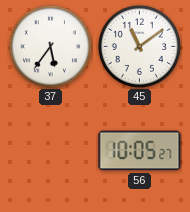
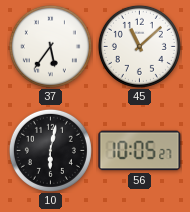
45: 11:09 -> 11:08 (139, 46)
10: none -> 6:02 (50, 150)
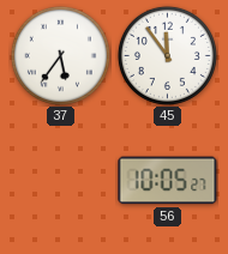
45: 11:08 -> 11:54 (167, 55)
10: 6:02 -> none (50, 150)
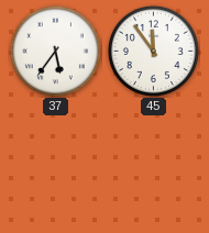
56: 10:05 -> none (168, 181)
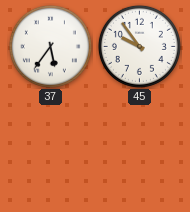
45: 11:54 -> 9:54 (139, 46)
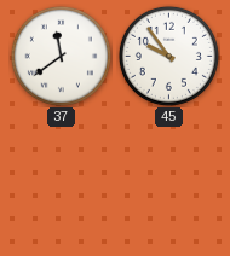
37: 5:36 -> 11:39 (61, 56)
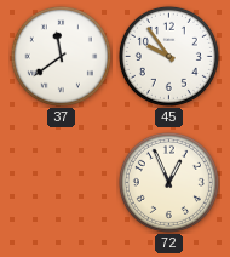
72: none -> 12:56 (168, 182)
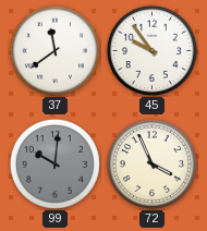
99: none -> 10:01 (54, 163)
72: 12:56 -> 3:56 (151, 163)
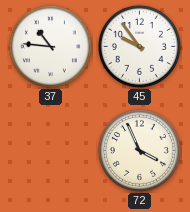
37: 11:39 -> 10:46 (50, 46)
99: 10:01 -> none (54, 163)
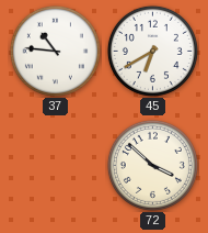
45: 9:54 -> 6:40 (152, 51)
72: 3:56 -> 3:52 (152, 165)
